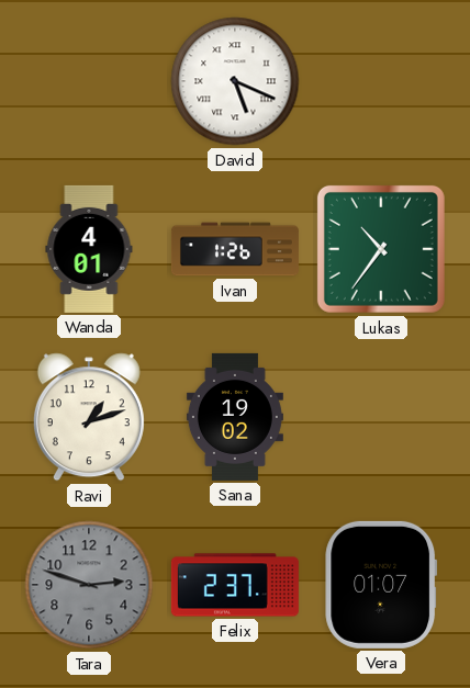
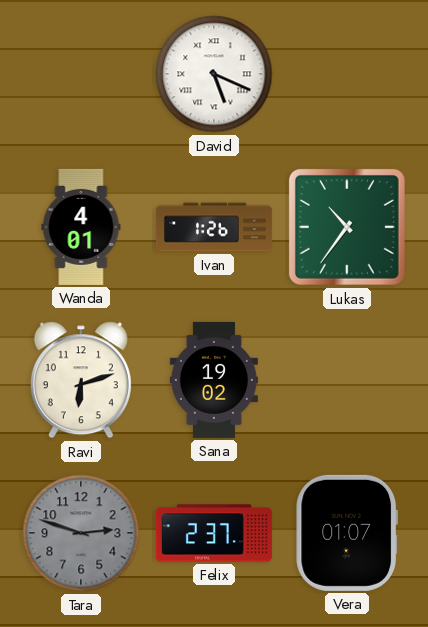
Ravi: 1:12 -> 6:12 (81, 380)
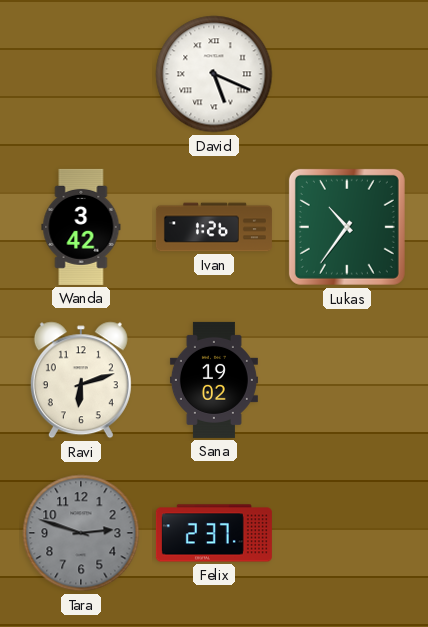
Wanda: 4:01 -> 3:42 (81, 227)
Vera: 01:07 -> none (347, 533)
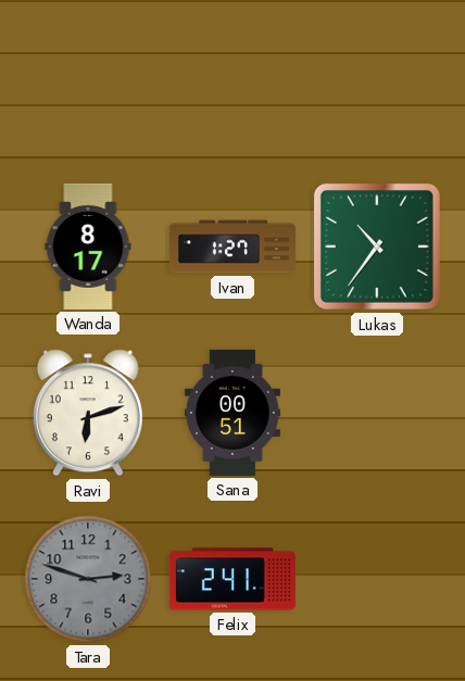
David: 5:19 -> none (214, 74)
Wanda: 3:42 -> 8:17 (88, 247)
Ivan: 1:26 -> 1:27 (232, 247)
Sana: 19:02 -> 00:51 (232, 413)
Felix: 2:37 -> 2:41 (232, 579)
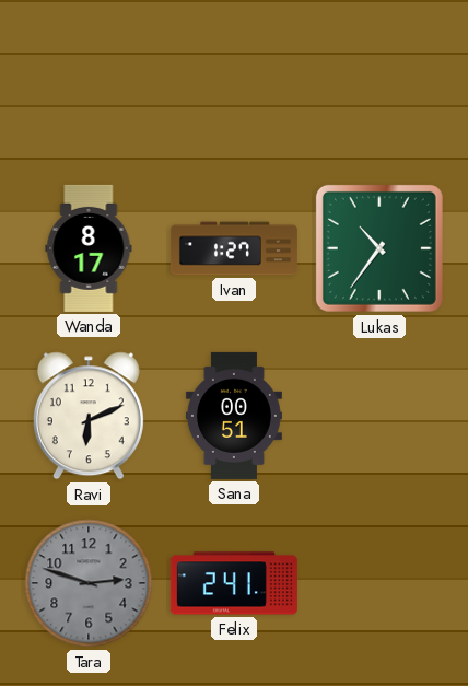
Ravi: 6:12 -> 6:11 (89, 416)
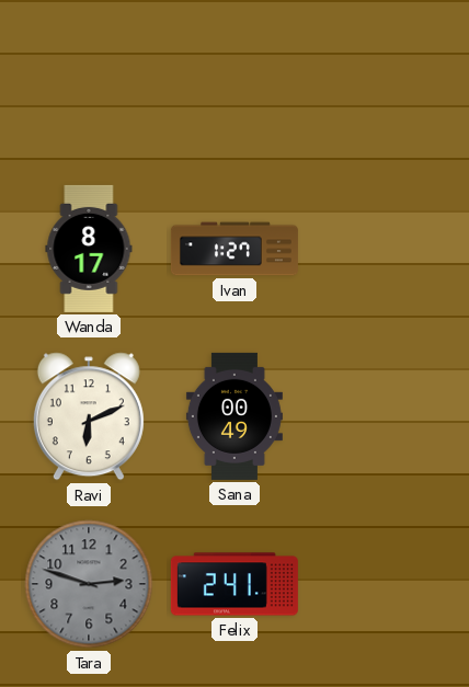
Lukas: 10:36 -> none (379, 248)
Sana: 00:51 -> 00:49 (234, 416)
